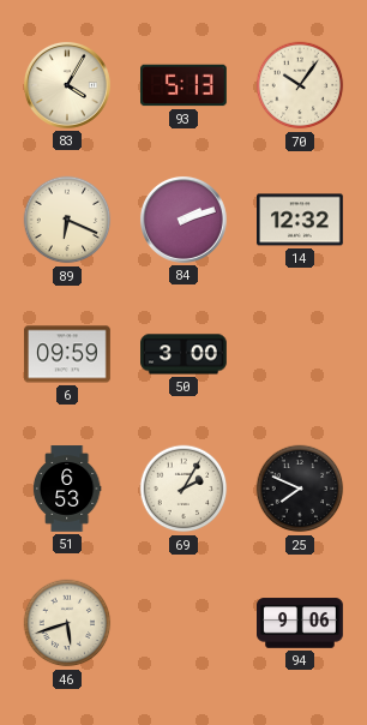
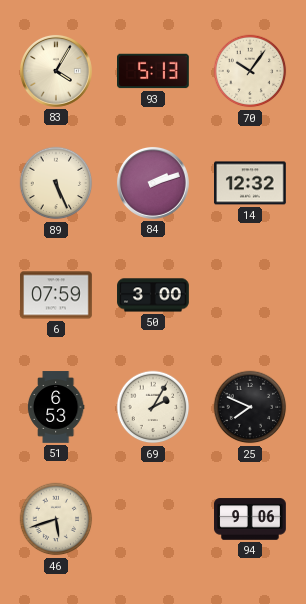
89: 6:19 -> 5:26 (56, 183)
6: 09:59 -> 07:59 (56, 295)
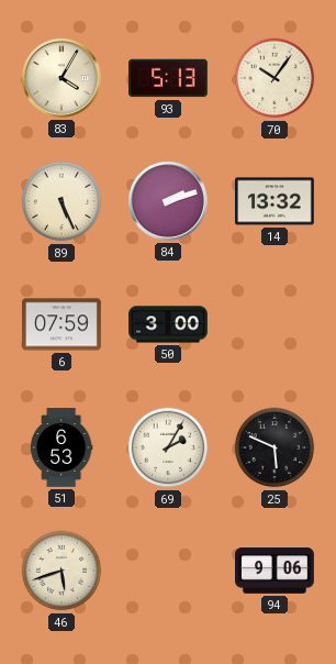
14: 12:32 -> 13:32 (276, 201)
25: 7:49 -> 5:49 (275, 447)
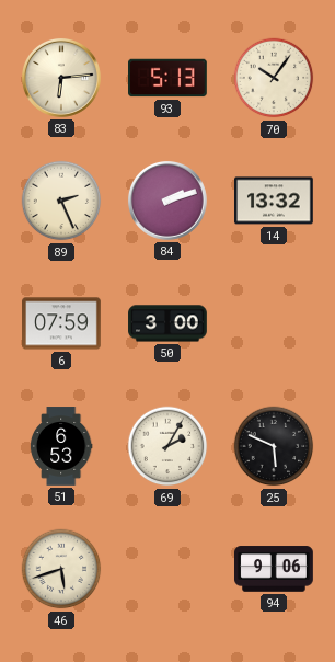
83: 4:05 -> 6:14 (61, 78)
89: 5:26 -> 2:26 (61, 201)
